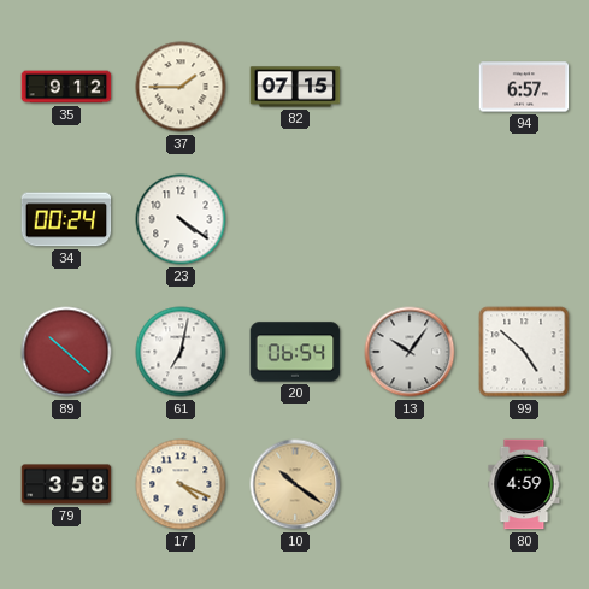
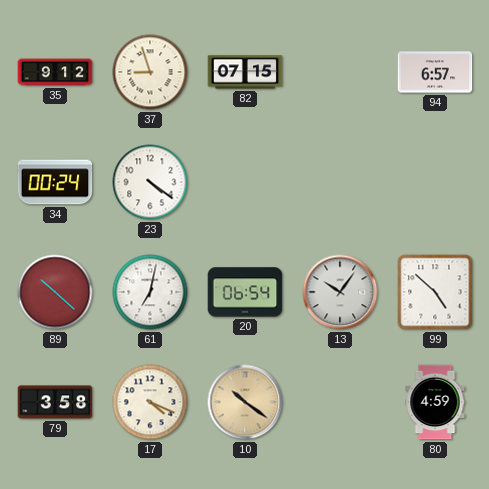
37: 1:45 -> 8:57 (150, 72)
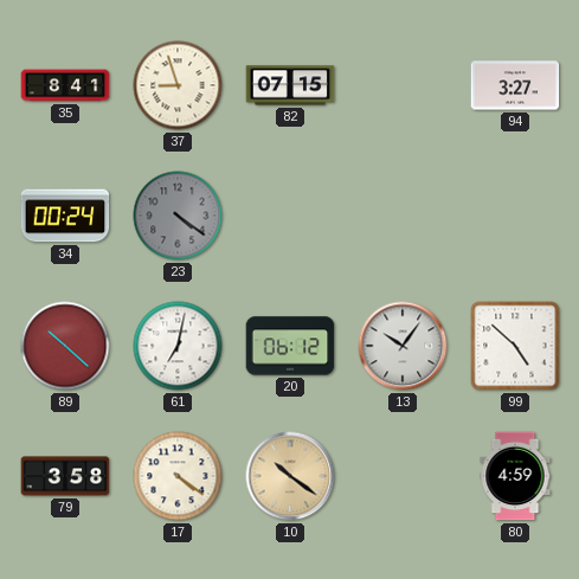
35: 9:12 -> 8:41 (65, 85)
94: 6:57 -> 3:27 (515, 85)
23 dial: white -> grey (178, 215)
20: 06:54 -> 06:12 (290, 346)
17: 4:19 -> 4:21 (178, 476)
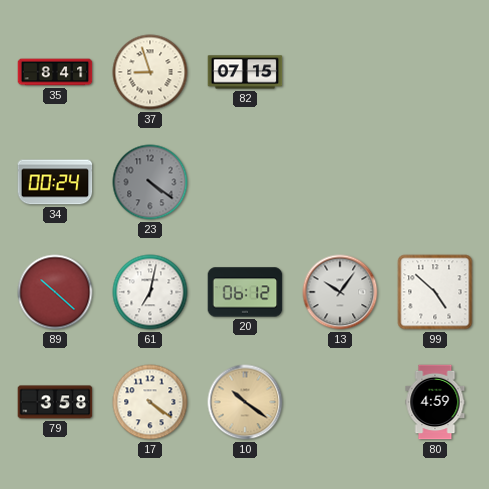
94: 3:27 -> none (515, 85)
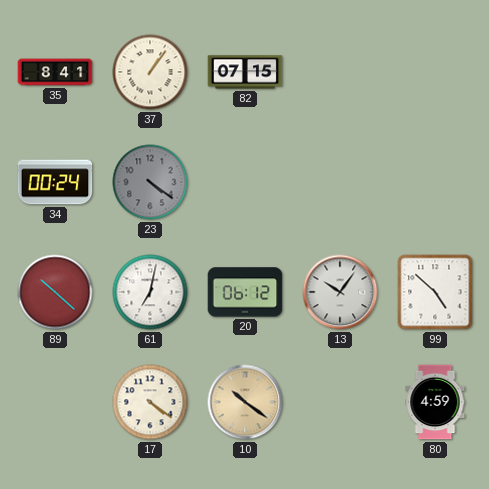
37: 8:57 -> 1:06 (150, 72)
79: 3:58 -> none (55, 402)
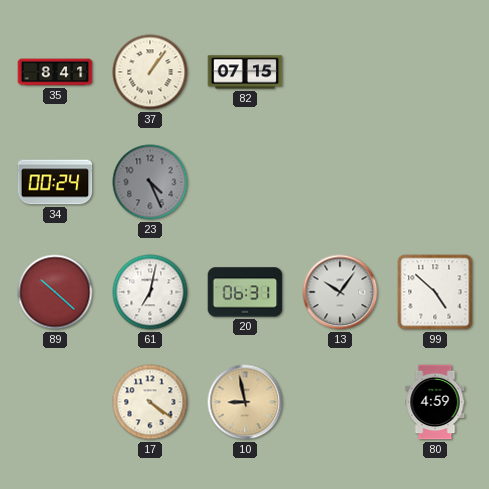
23: 4:21 -> 4:26 (150, 182)
20: 06:12 -> 06:31 (245, 292)
10: 10:21 -> 8:58 (245, 402)
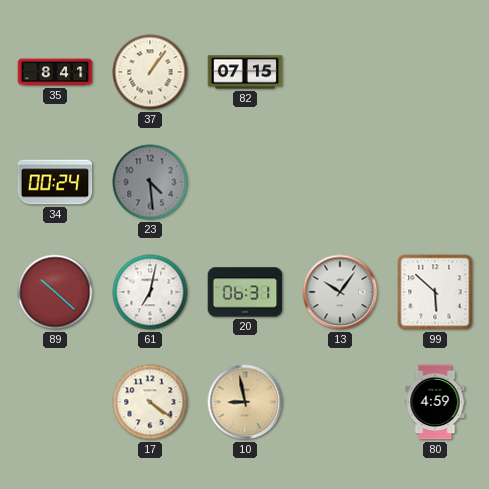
23: 4:26 -> 4:29 (150, 182)
99: 4:52 -> 5:52 (435, 292)
